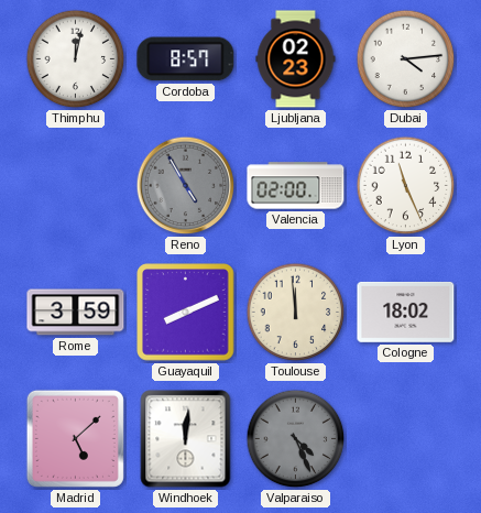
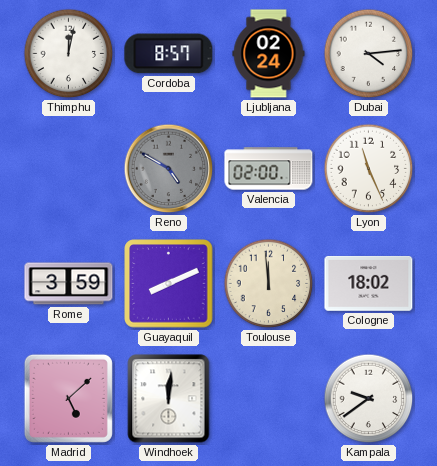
Ljubljana: 02:23 -> 02:24 (269, 54)
Reno: 4:55 -> 4:50 (169, 169)
Valparaiso: 4:26 -> none (296, 439)
Kampala: none -> 9:39 (369, 399)
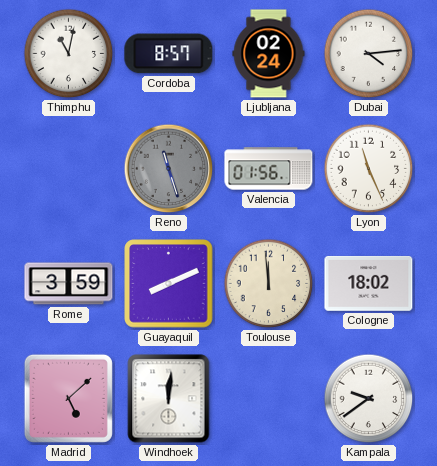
Thimphu: 12:02 -> 11:02 (69, 54)
Reno: 4:50 -> 11:27 (169, 169)
Valencia: 02:00 -> 01:56 (269, 169)
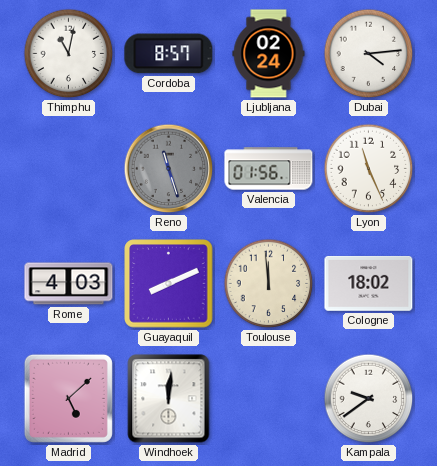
Rome: 3:59 -> 4:03 (69, 284)
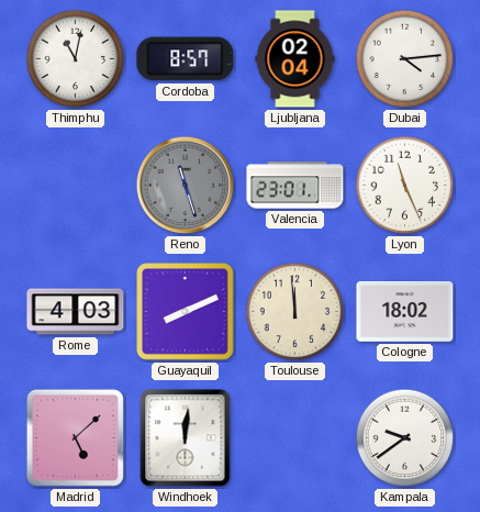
Ljubljana: 02:24 -> 02:04 (295, 59)
Valencia: 01:56 -> 23:01 (295, 186)
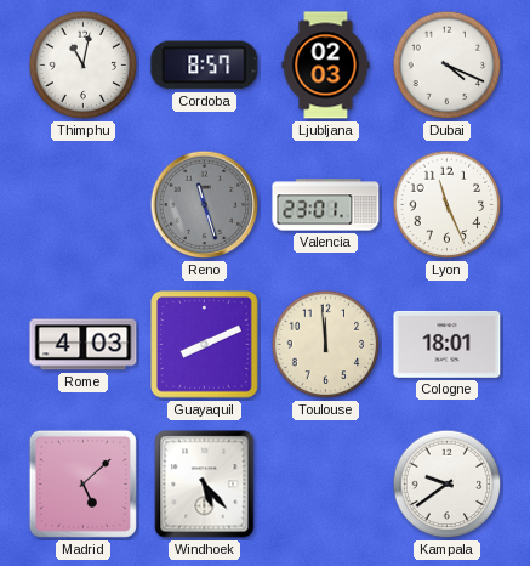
Ljubljana: 02:04 -> 02:03 (326, 66)
Dubai: 4:14 -> 4:19 (448, 66)
Cologne: 18:02 -> 18:01 (448, 344)
Windhoek: 12:01 -> 5:23 (205, 485)
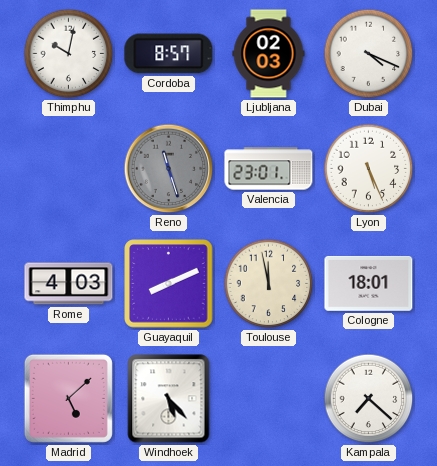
Thimphu: 11:02 -> 10:02 (69, 54)
Lyon: 11:26 -> 5:26 (369, 169)
Toulouse: 11:59 -> 11:58 (269, 284)
Kampala: 9:39 -> 7:22 (369, 399)
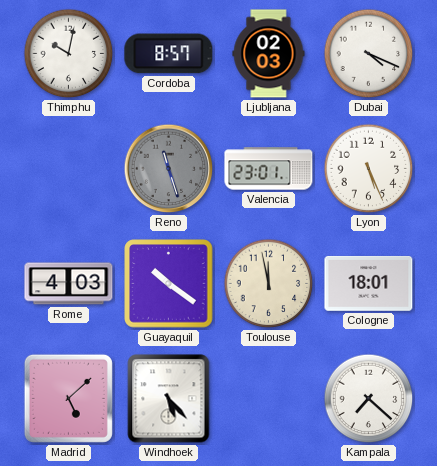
Guayaquil: 8:11 -> 10:21 (169, 284)
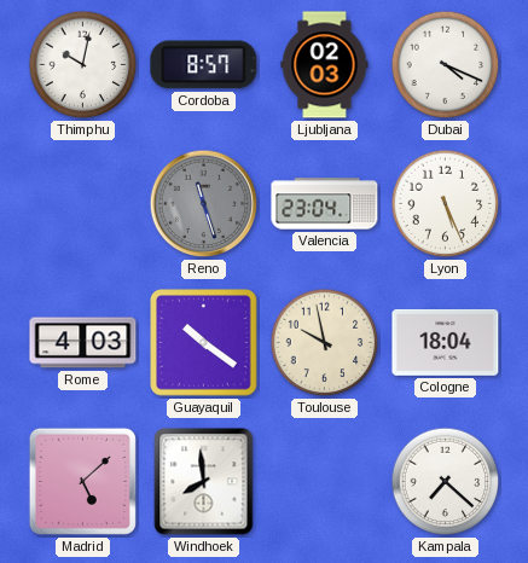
Valencia: 23:01 -> 23:04 (325, 204)
Toulouse: 11:58 -> 9:58 (325, 343)
Cologne: 18:01 -> 18:04 (446, 342)
Windhoek: 5:23 -> 7:59 (204, 482)
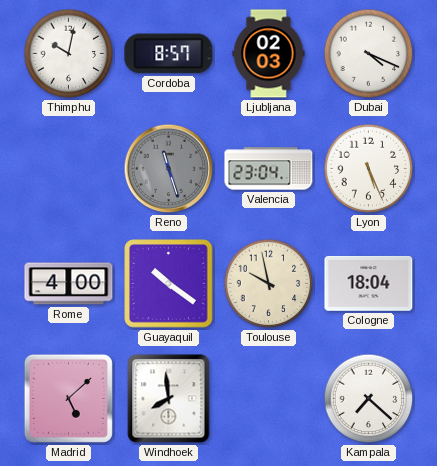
Rome: 4:03 -> 4:00 (69, 284)
